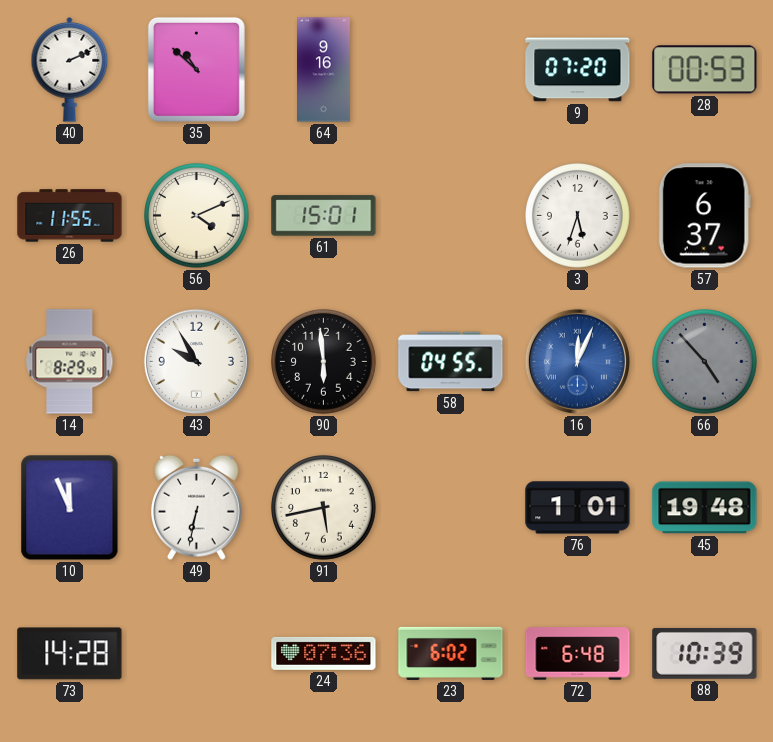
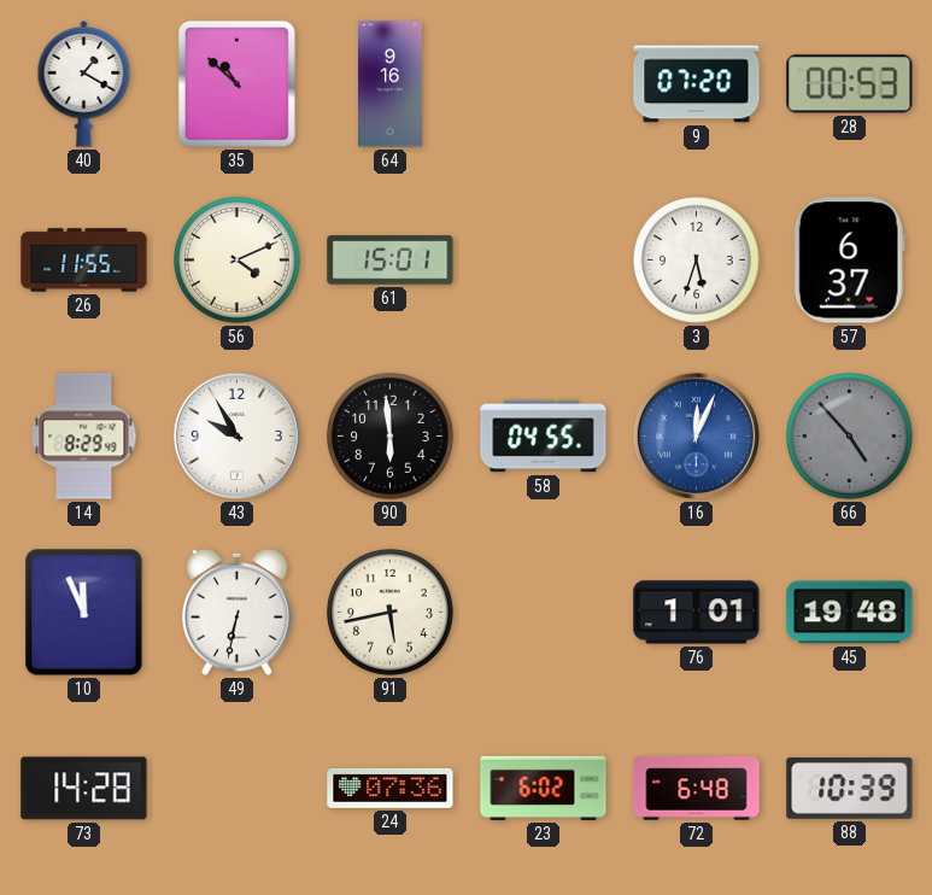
40: 2:11 -> 1:20 (84, 84)
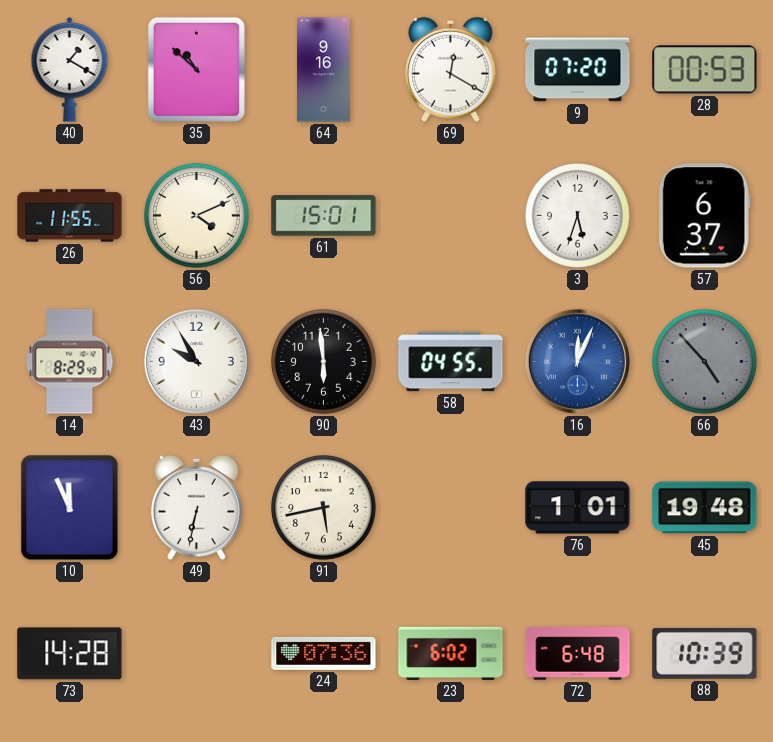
69: none -> 12:20 (451, 69)
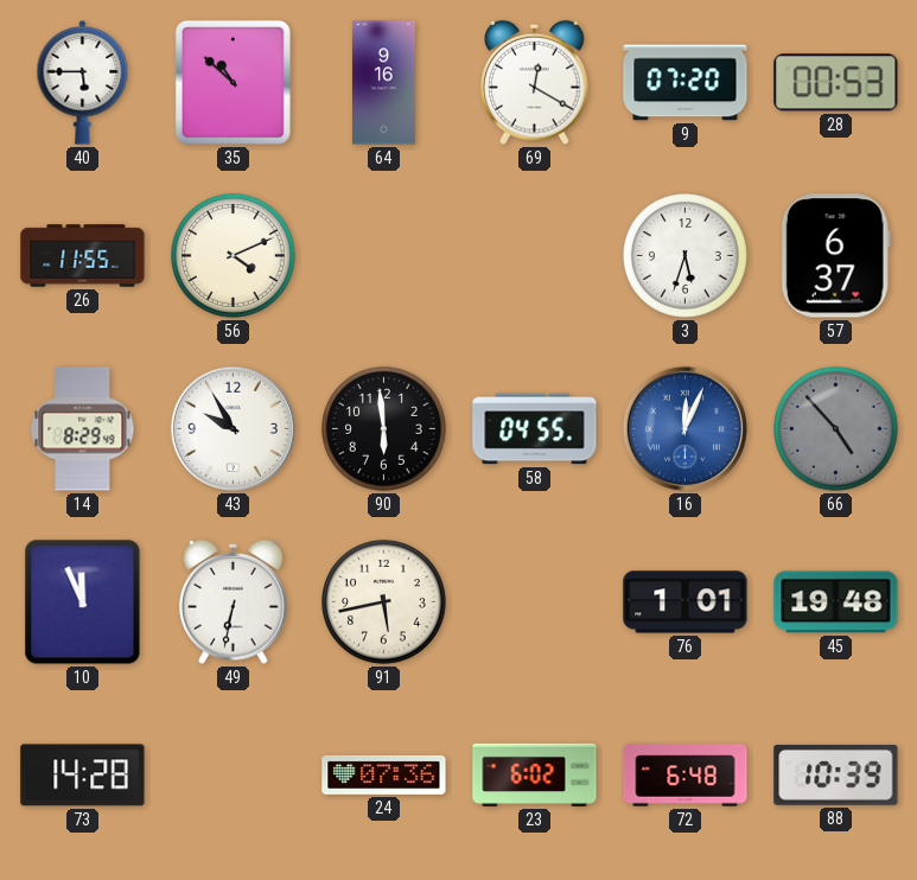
40: 1:20 -> 5:45 (83, 83)
61: 15:01 -> none (324, 216)
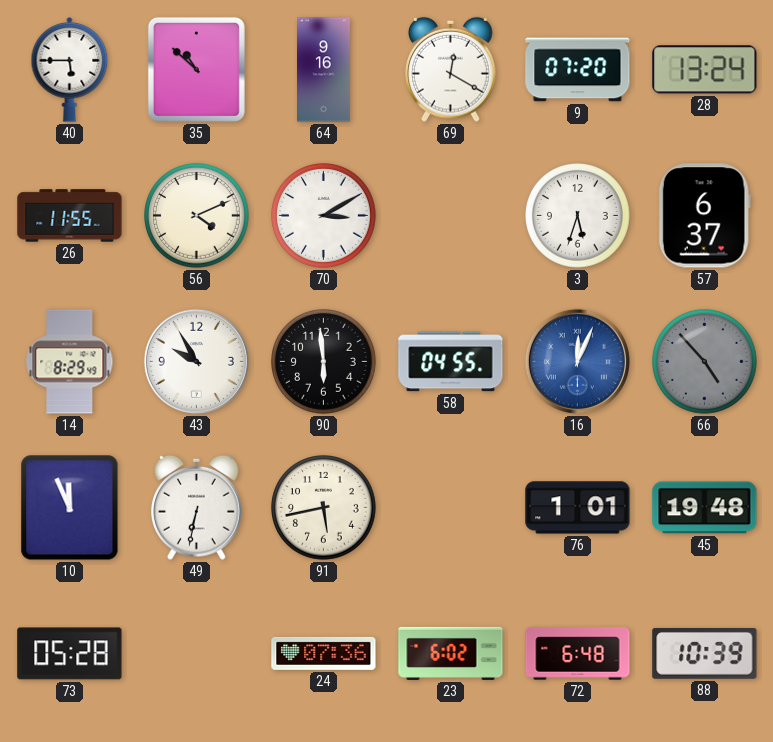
28: 00:53 -> 13:24 (705, 70)
70: none -> 3:10 (324, 216)
73: 14:28 -> 05:28 (70, 654)
